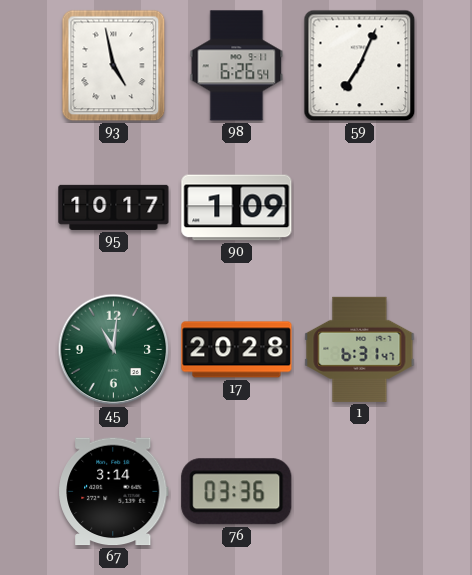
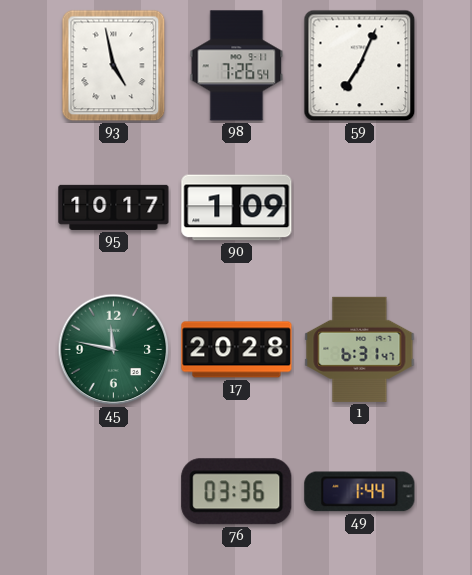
98: 6:26 -> 7:26 (237, 66)
45: 11:01 -> 11:47 (114, 350)
67: 3:14 -> none (114, 492)
49: none -> 1:44 (360, 492)
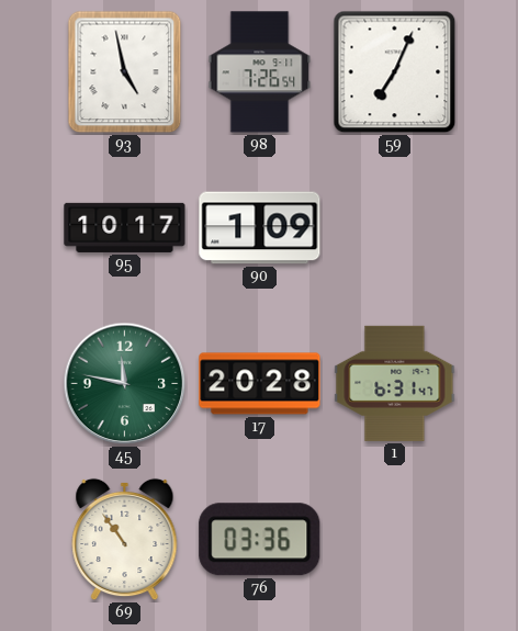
69: none -> 10:54 (125, 540)
49: 1:44 -> none (360, 492)
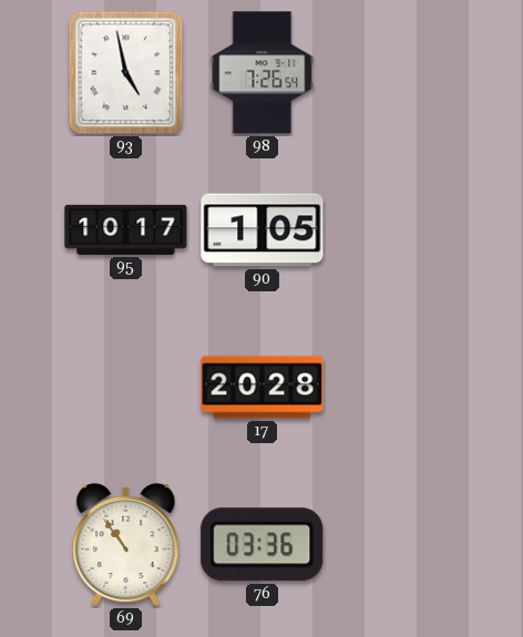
59: 7:04 -> none (395, 72)
90: 1:09 -> 1:05 (263, 230)
45: 11:47 -> none (125, 384)
1: 6:31 -> none (395, 383)
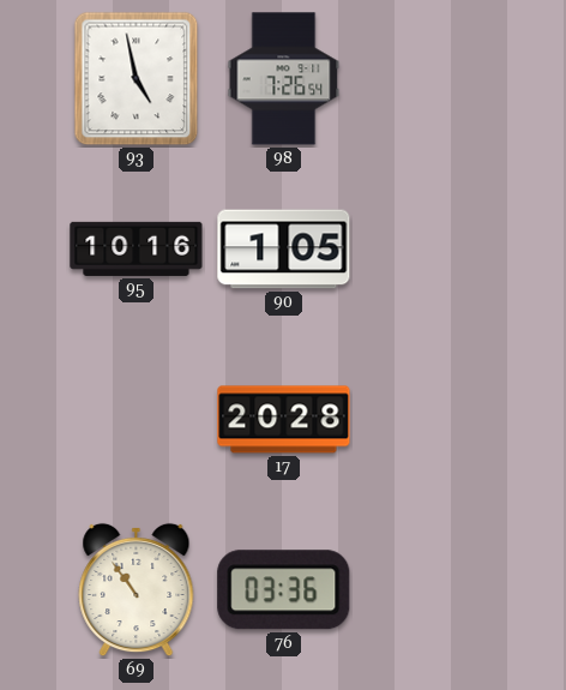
95: 10:17 -> 10:16 (137, 248)
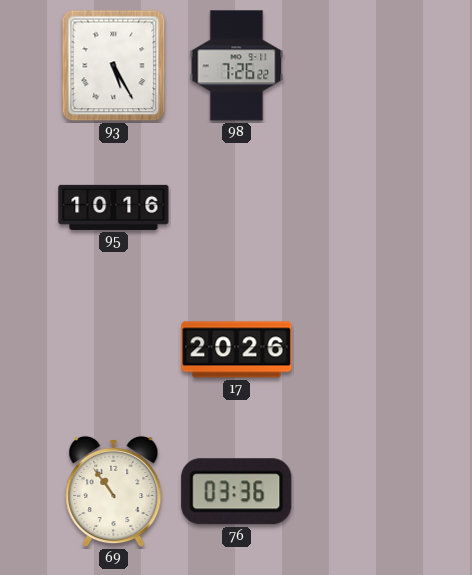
93: 4:58 -> 5:25 (114, 66)
98: 7:26:54 -> 7:26:22 (237, 66)
90: 1:05 -> none (284, 250)
17: 20:28 -> 20:26 (237, 350)
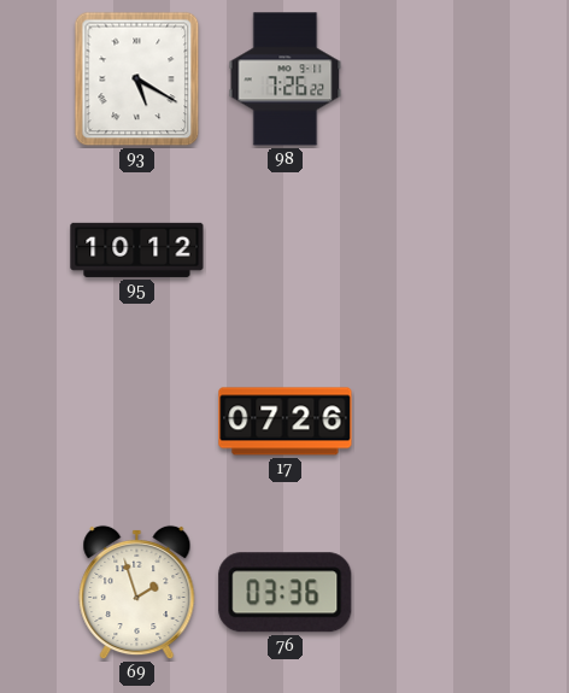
93: 5:25 -> 5:20 (137, 80)
95: 10:16 -> 10:12 (137, 249)
17: 20:26 -> 07:26 (286, 422)
69: 10:54 -> 1:57 (137, 593)
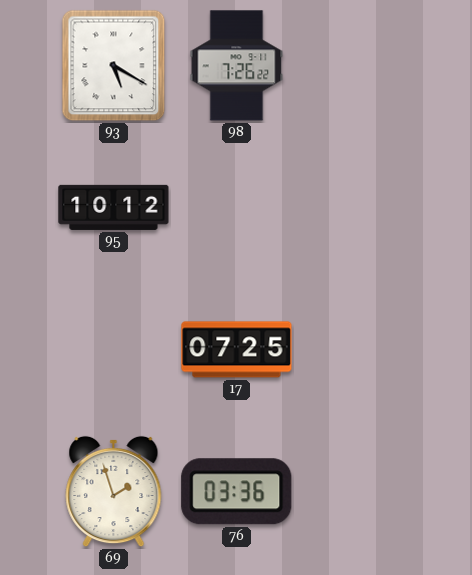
17: 07:26 -> 07:25 (237, 350)
